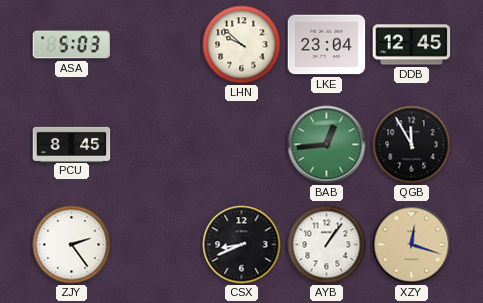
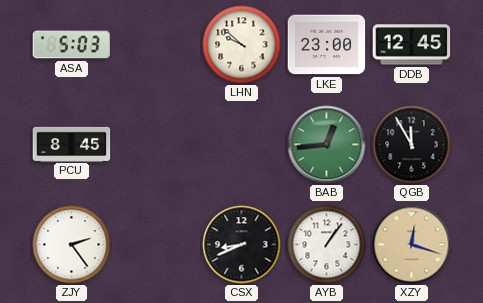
LKE: 23:04 -> 23:00 (327, 45)
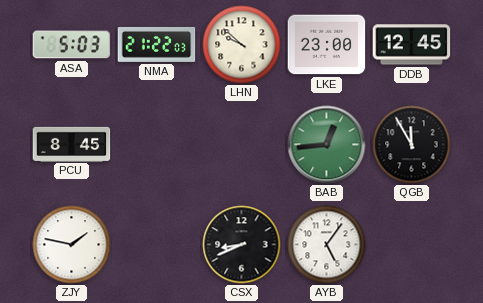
NMA: none -> 21:22 (157, 44)
ZJY: 2:24 -> 1:47 (72, 245)
AYB: 1:06 -> 5:06 (327, 245)
XZY: 12:18 -> none (412, 245)
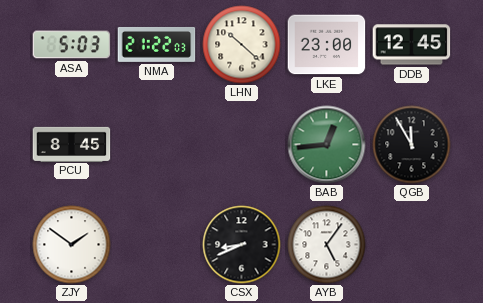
LHN: 9:52 -> 10:22 (242, 45)
ZJY: 1:47 -> 1:51 (72, 245)
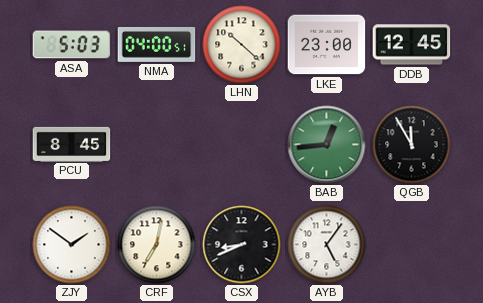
NMA: 21:22 -> 04:00 (157, 44)
CRF: none -> 7:02 (157, 245)
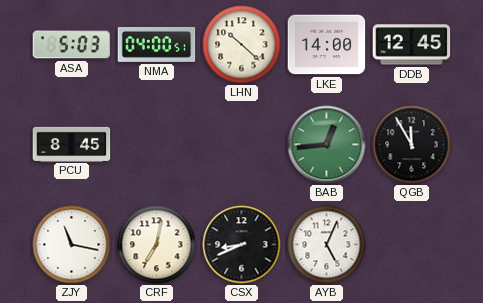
LKE: 23:00 -> 14:00 (327, 45)
ZJY: 1:51 -> 11:17 (72, 245)
AYB: 5:06 -> 5:04 (327, 245)
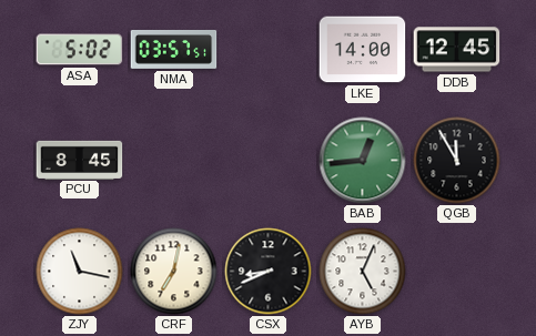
ASA: 5:03 -> 5:02 (80, 50)
NMA: 04:00 -> 03:57 (174, 49)
LHN: 10:22 -> none (242, 45)
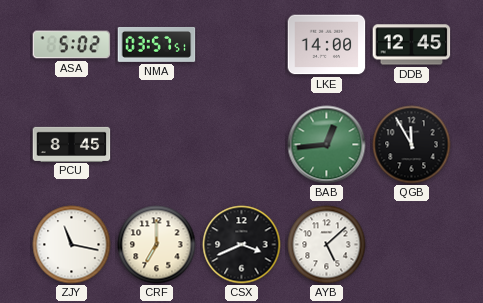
CRF: 7:02 -> 7:00 (157, 245)
CSX: 8:41 -> 3:41 (242, 245)
AYB: 5:04 -> 5:08 (327, 245)
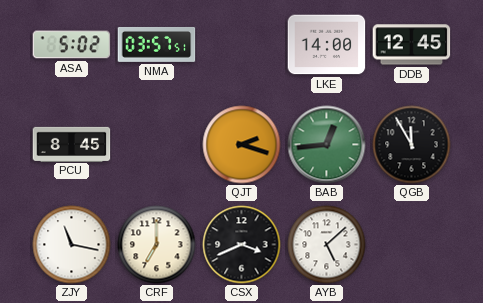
QJT: none -> 2:18 (242, 145)
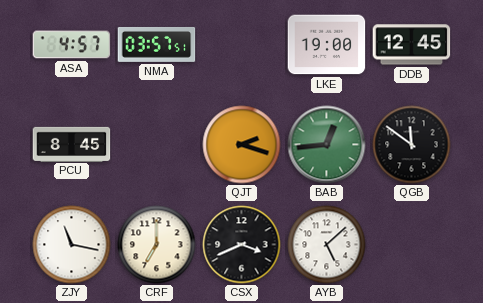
ASA: 5:02 -> 4:57 (72, 45)
LKE: 14:00 -> 19:00 (327, 45)
QGB: 11:55 -> 11:51 (412, 145)
